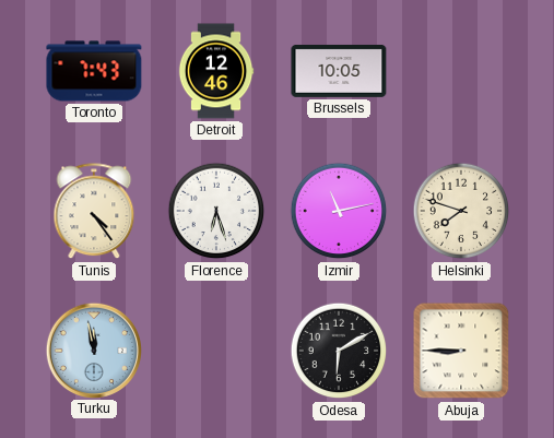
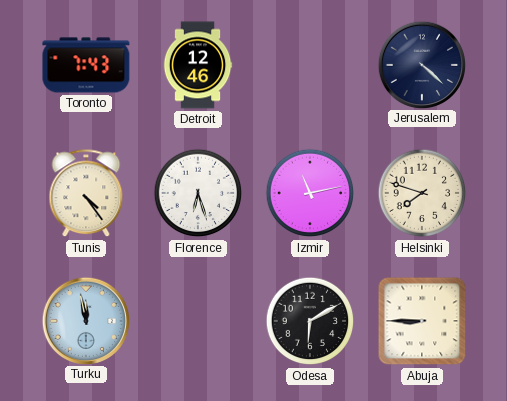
Brussels: 10:05 -> none (339, 71)
Jerusalem: none -> 4:22 (421, 64)
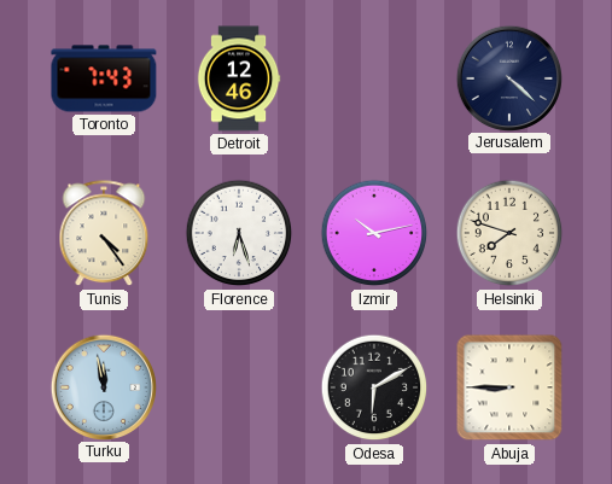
Izmir: 11:13 -> 10:13 (374, 233)
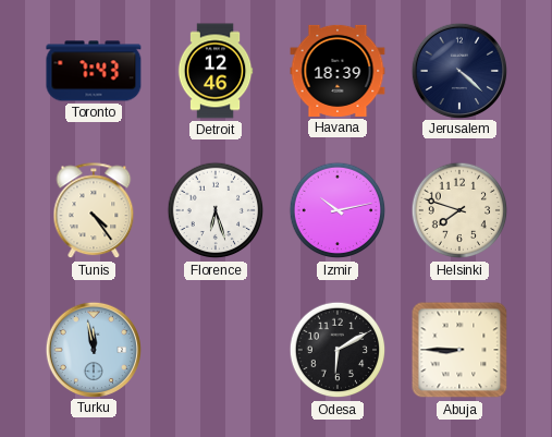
Havana: none -> 18:39 (338, 71)
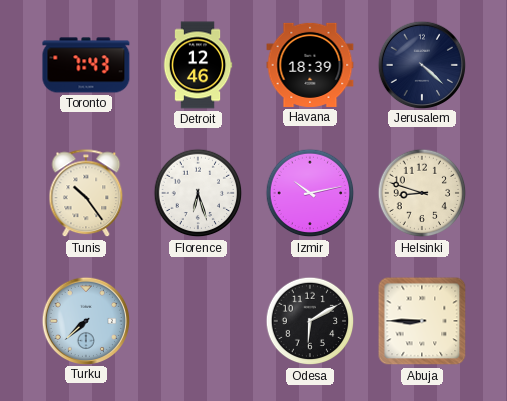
Tunis: 4:24 -> 10:24 (86, 194)
Helsinki: 7:48 -> 8:48 (422, 193)
Turku: 11:58 -> 7:38 (85, 320)
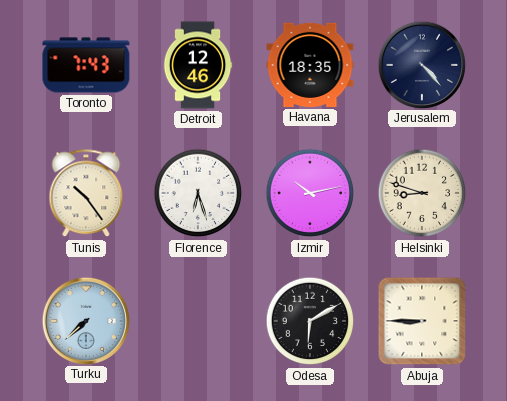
Havana: 18:39 -> 18:35 (310, 65)
Jerusalem: 4:22 -> 4:23 (421, 64)
